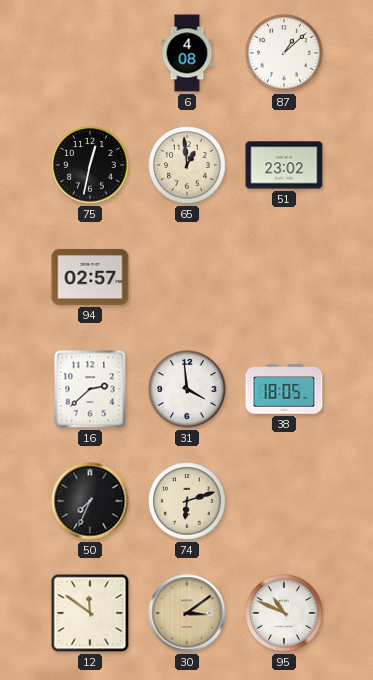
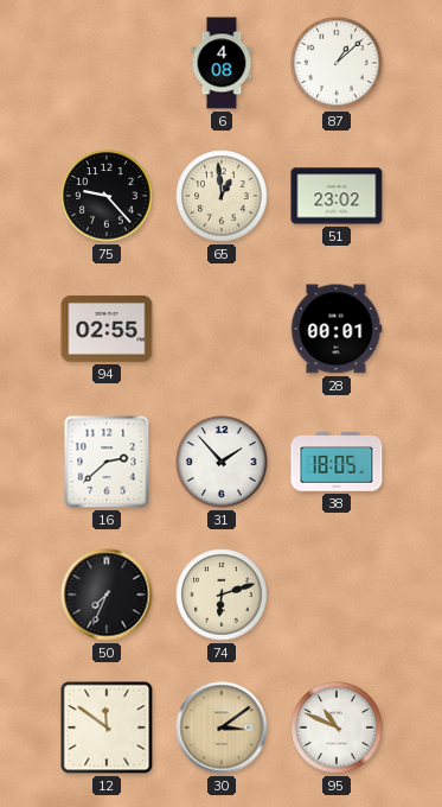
75: 12:32 -> 9:23 (107, 196)
94: 02:57 -> 02:55 (107, 329)
28: none -> 00:01 (337, 329)
31: 3:59 -> 1:53 (222, 462)
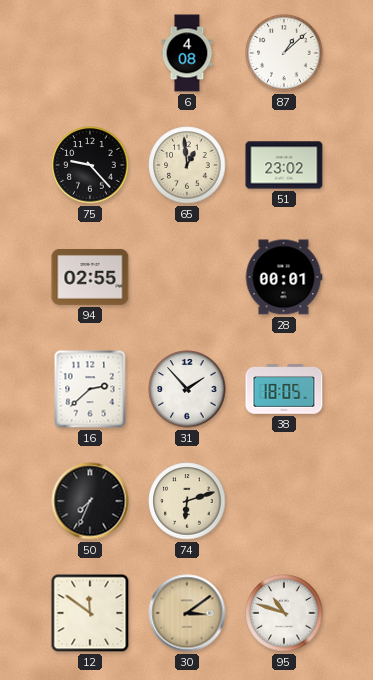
95: 10:49 -> 10:48 (284, 613)
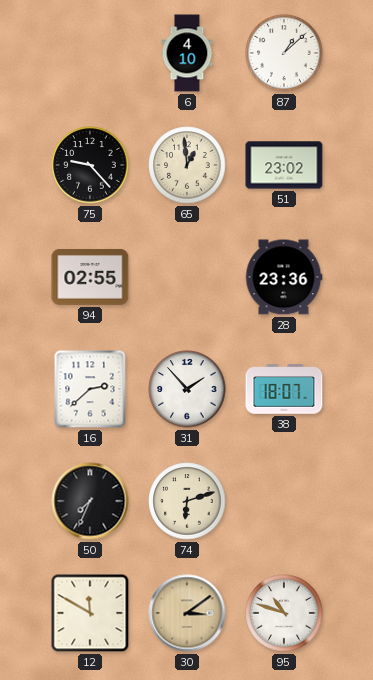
6: 4:08 -> 4:10 (187, 53)
28: 00:01 -> 23:36 (284, 277)
38: 18:05 -> 18:07 (284, 389)
12: 11:51 -> 11:50 (90, 613)
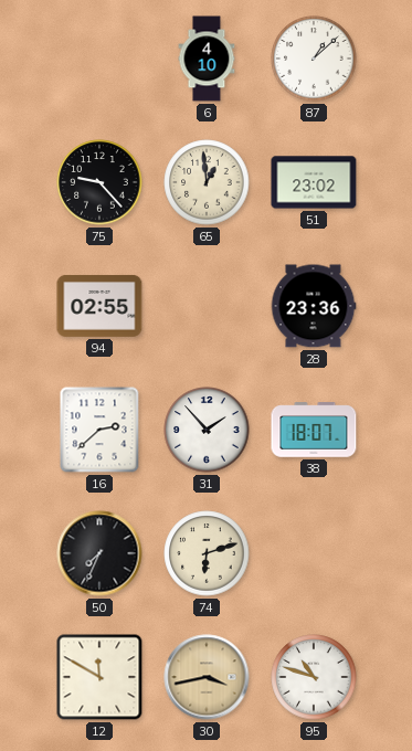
30: 3:09 -> 3:43 (207, 677)
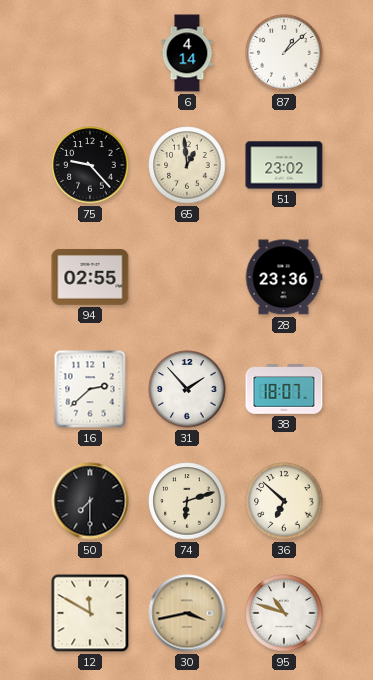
6: 4:10 -> 4:14 (187, 53)
50: 7:34 -> 7:30 (90, 501)
36: none -> 6:52 (284, 501)
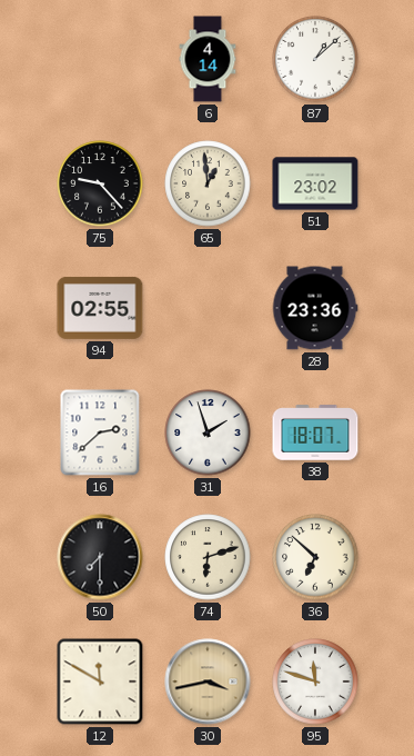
31: 1:53 -> 1:57 (208, 432)
95: 10:48 -> 11:48 (315, 682)
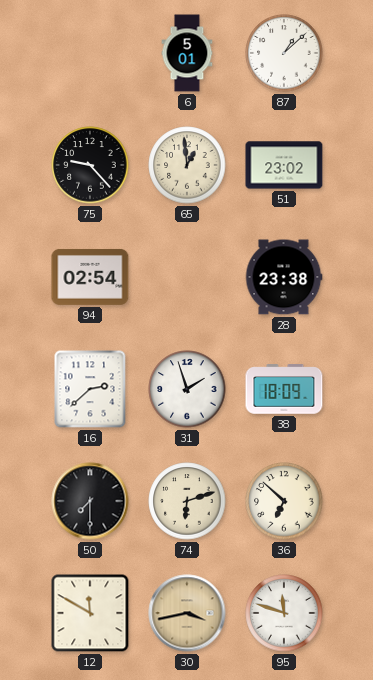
6: 4:14 -> 5:01 (187, 53)
94: 02:55 -> 02:54 (90, 277)
28: 23:36 -> 23:38 (284, 277)
38: 18:07 -> 18:09 (284, 389)
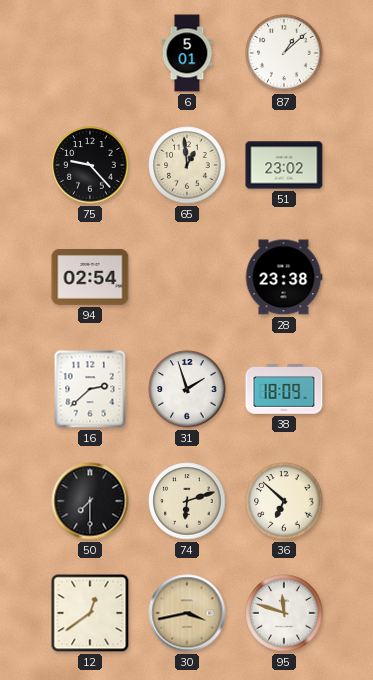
12: 11:50 -> 12:39 (90, 613)
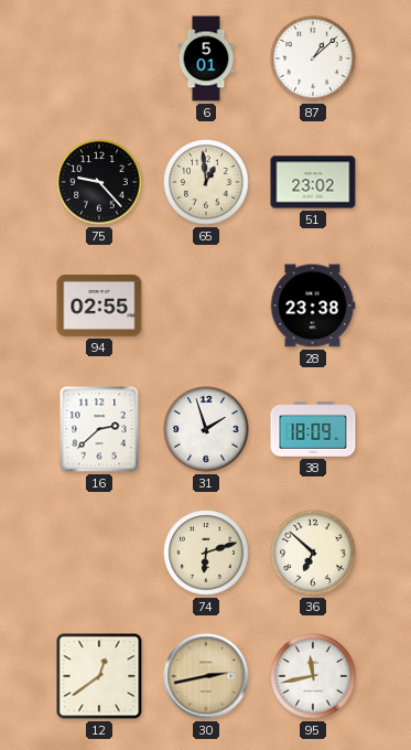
94: 02:54 -> 02:55 (99, 306)
50: 7:30 -> none (90, 501)
30: 3:43 -> 2:43 (206, 676)
95: 11:48 -> 11:43 (313, 676)
